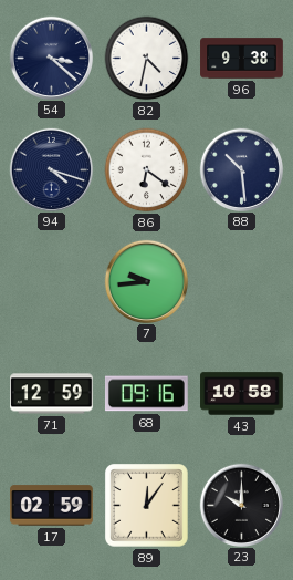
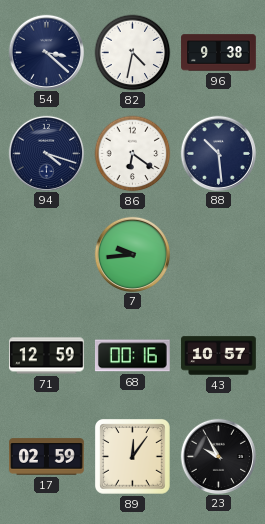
68: 09:16 -> 00:16 (133, 356)
43: 10:58 -> 10:57 (219, 356)
23: 10:00 -> 9:55 (218, 456)
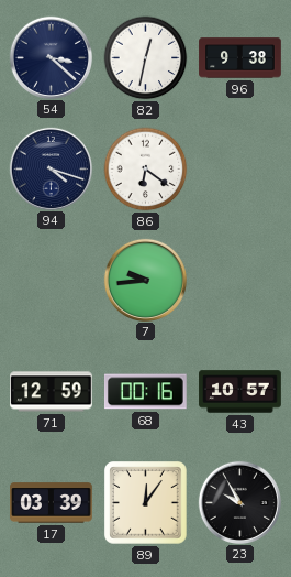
82: 4:32 -> 12:32 (146, 58)
88: 10:29 -> none (218, 153)
17: 02:59 -> 03:39 (52, 503)
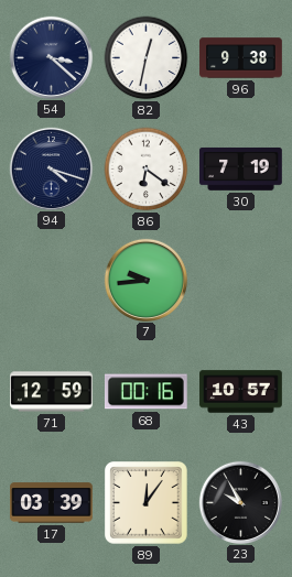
30: none -> 7:19 (241, 168)
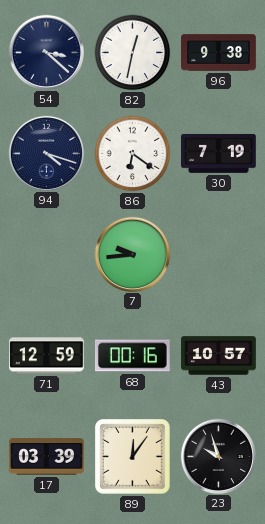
23: 9:55 -> 9:57 (218, 456)
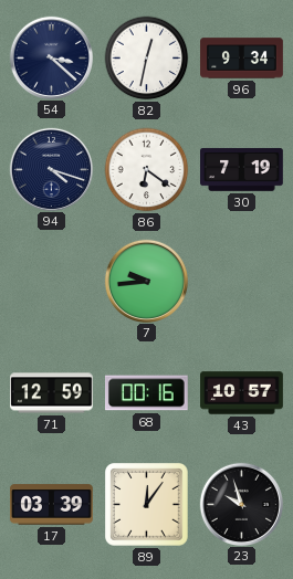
96: 9:38 -> 9:34 (242, 59)
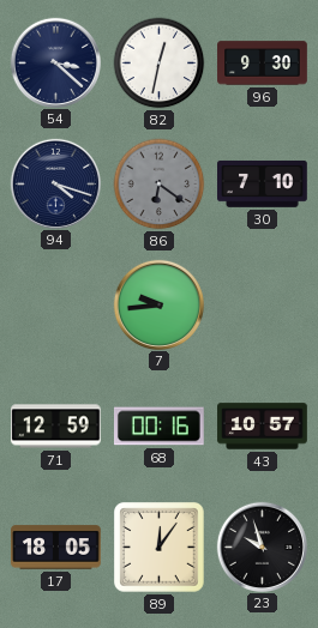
96: 9:34 -> 9:30 (263, 64)
86 dial: white -> grey (160, 185)
30: 7:19 -> 7:10 (263, 183)
17: 03:39 -> 18:05 (56, 548)
